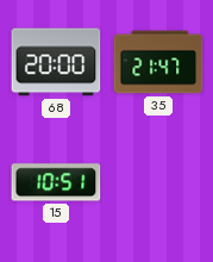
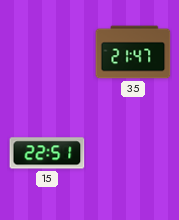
68: 20:00 -> none (56, 62)
15: 10:51 -> 22:51 (47, 153)
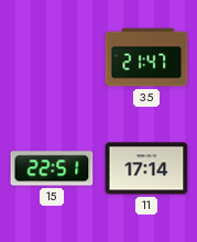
11: none -> 17:14 (146, 168)
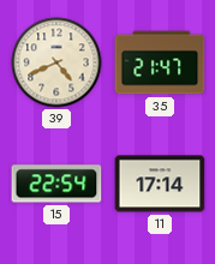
39: none -> 4:41 (56, 62)
15: 22:51 -> 22:54 (56, 184)
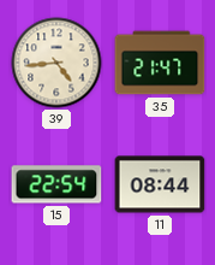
39: 4:41 -> 4:44 (56, 63)
11: 17:14 -> 08:44 (160, 184)
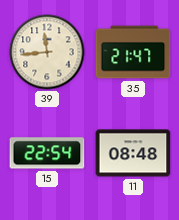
39: 4:44 -> 11:44 (47, 52)
11: 08:44 -> 08:48 (133, 153)
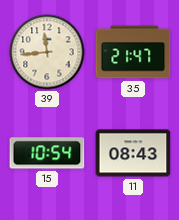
15: 22:54 -> 10:54 (47, 153)
11: 08:48 -> 08:43 (133, 153)
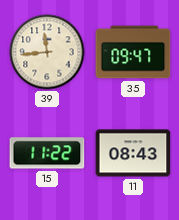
35: 21:47 -> 09:47 (133, 52)
15: 10:54 -> 11:22 (47, 153)
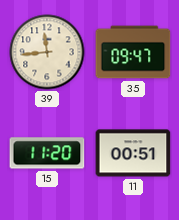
15: 11:22 -> 11:20 (47, 153)
11: 08:43 -> 00:51 (133, 153)
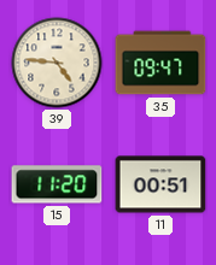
39: 11:44 -> 4:46 (57, 63)
